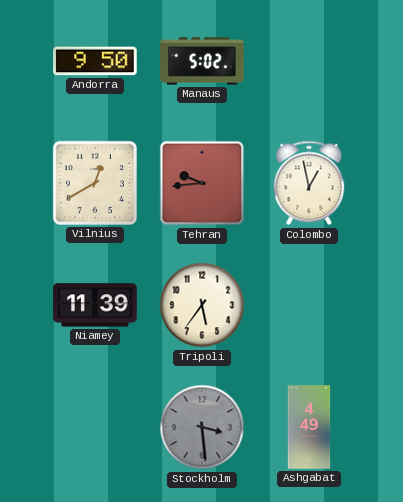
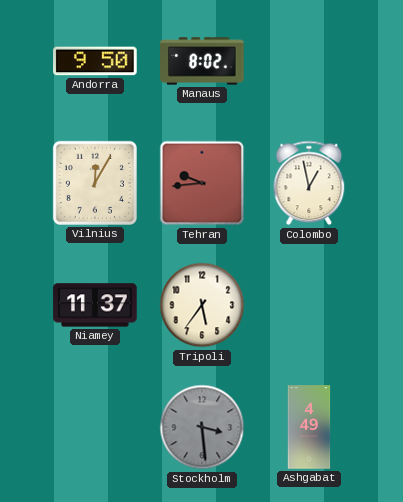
Manaus: 5:02 -> 8:02 (202, 61)
Vilnius: 12:40 -> 12:05 (95, 183)
Niamey: 11:39 -> 11:37 (95, 305)
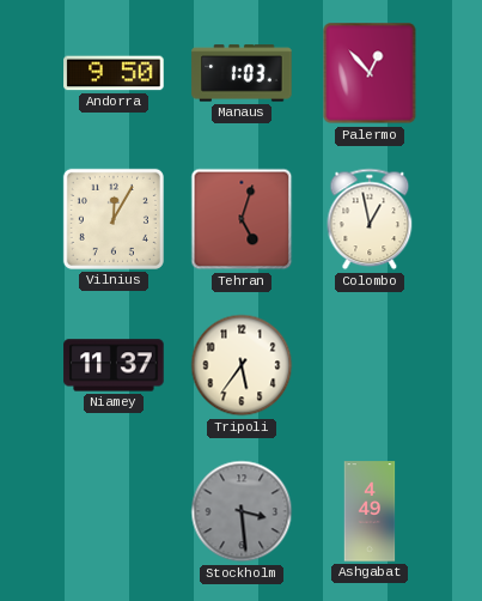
Manaus: 8:02 -> 1:03 (242, 73)
Palermo: none -> 12:53 (370, 73)
Tehran: 9:44 -> 5:03 (242, 219)
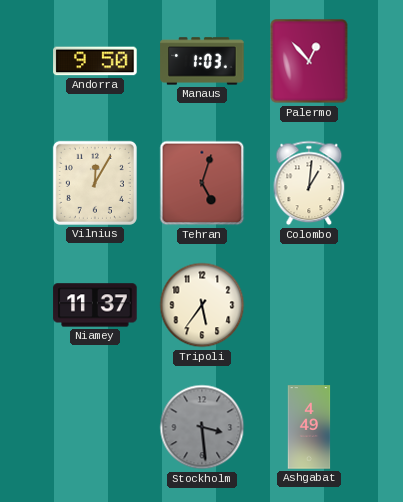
Colombo: 12:58 -> 1:01 (309, 183)
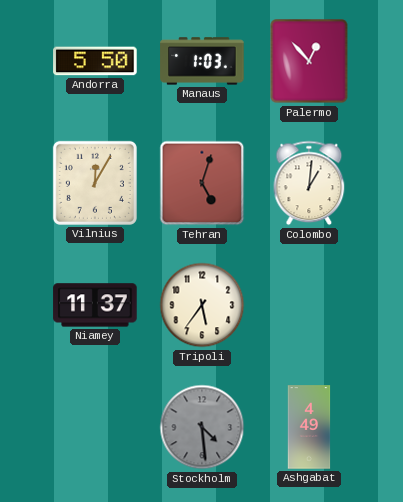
Andorra: 9:50 -> 5:50 (95, 61)
Stockholm: 3:29 -> 4:29 (202, 427)
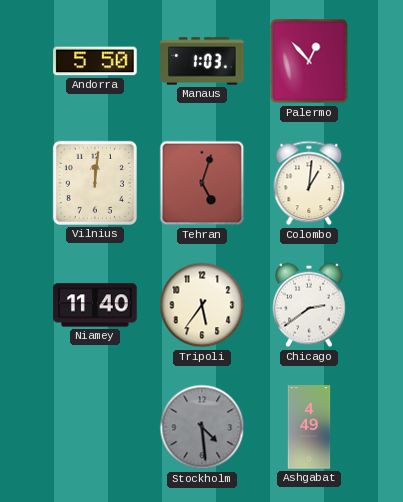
Vilnius: 12:05 -> 12:01 (95, 183)
Niamey: 11:37 -> 11:40 (95, 305)
Chicago: none -> 2:39 (309, 305)
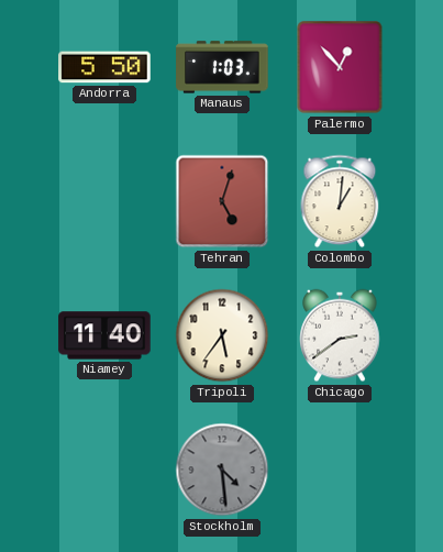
Vilnius: 12:01 -> none (95, 183)
Ashgabat: 4:49 -> none (309, 427)
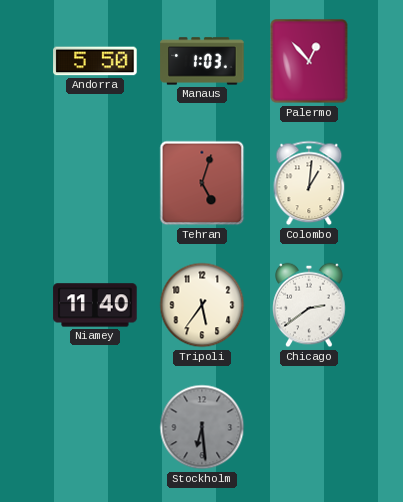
Stockholm: 4:29 -> 6:29 (202, 427)
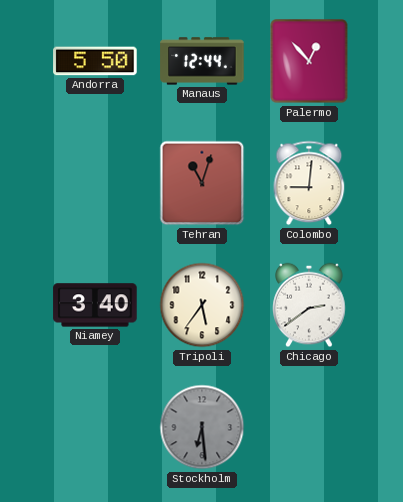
Manaus: 1:03 -> 12:44 (202, 61)
Tehran: 5:03 -> 11:03 (202, 183)
Colombo: 1:01 -> 9:01 (309, 183)
Niamey: 11:40 -> 3:40 (95, 305)
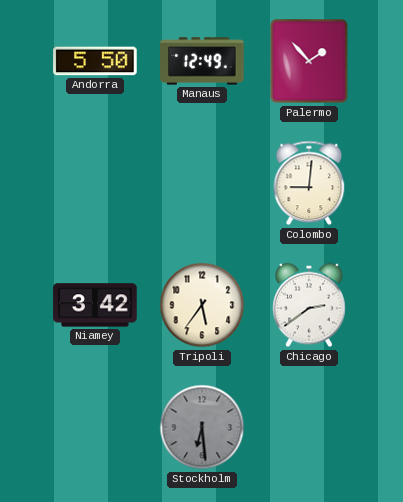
Manaus: 12:44 -> 12:49 (202, 61)
Palermo: 12:53 -> 1:53 (309, 61)
Tehran: 11:03 -> none (202, 183)
Niamey: 3:40 -> 3:42 (95, 305)
